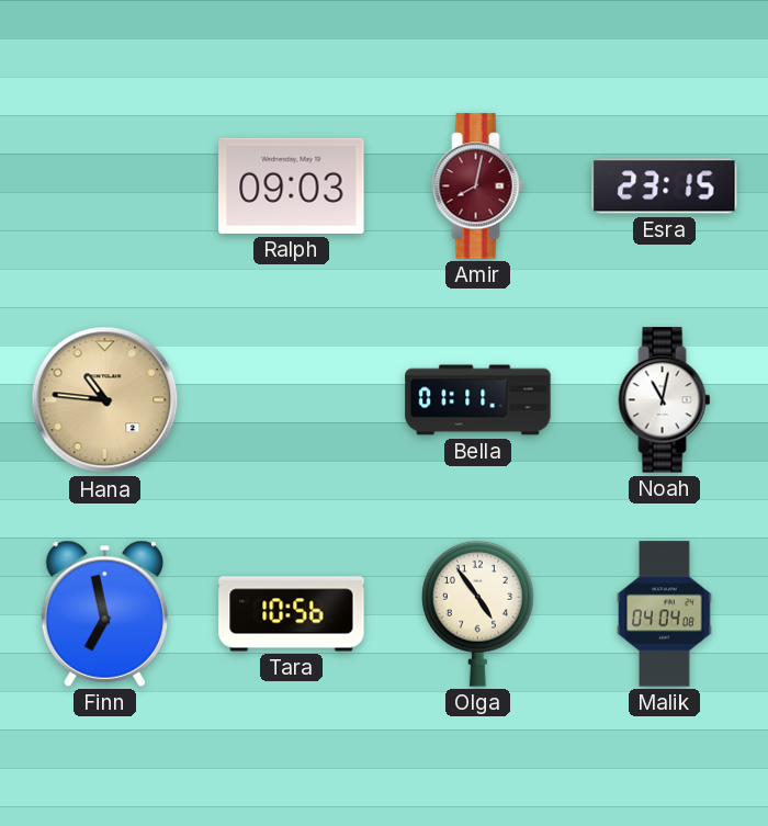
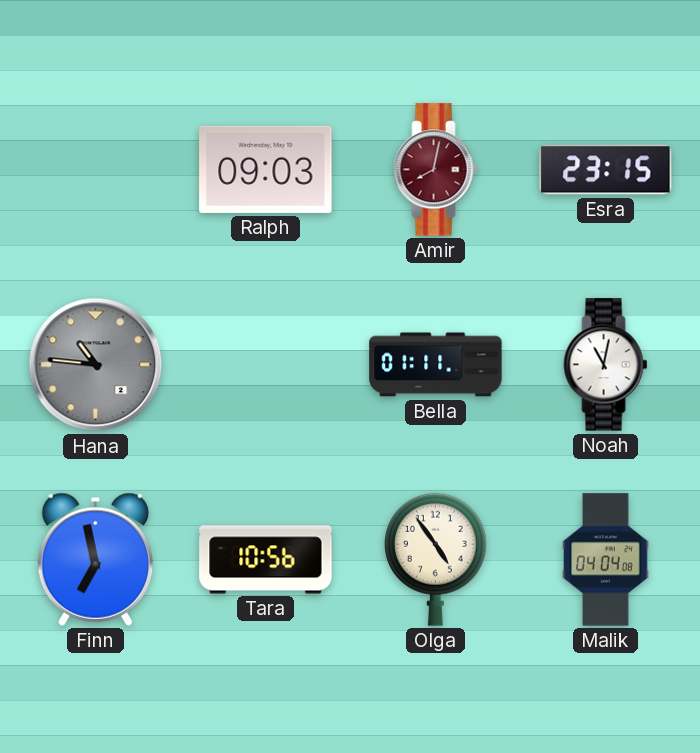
Hana dial: champagne -> grey (96, 365)
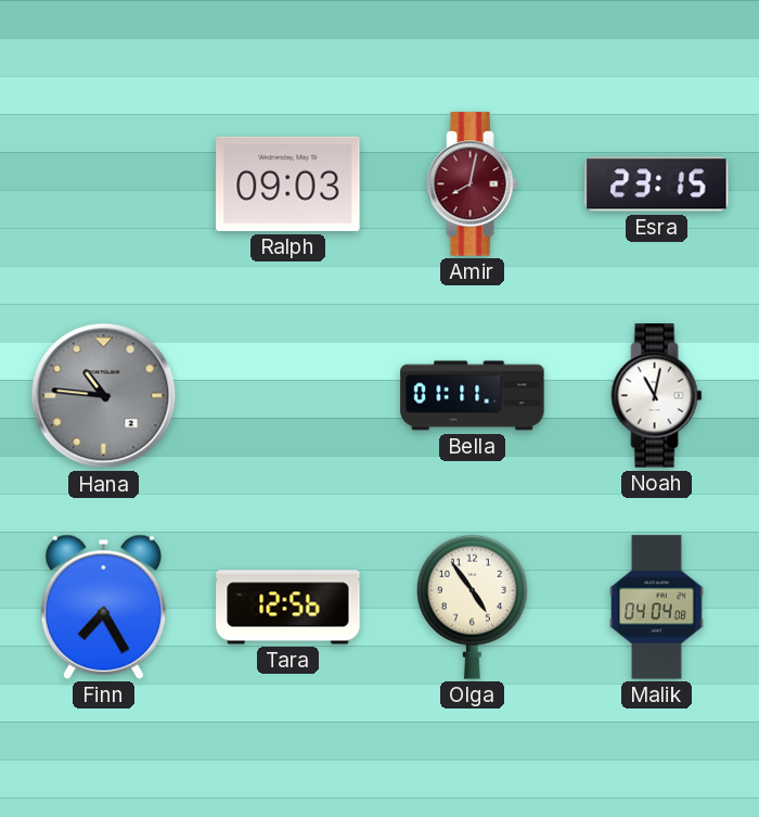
Finn: 6:58 -> 7:25 (103, 607)
Tara: 10:56 -> 12:56 (288, 608)
